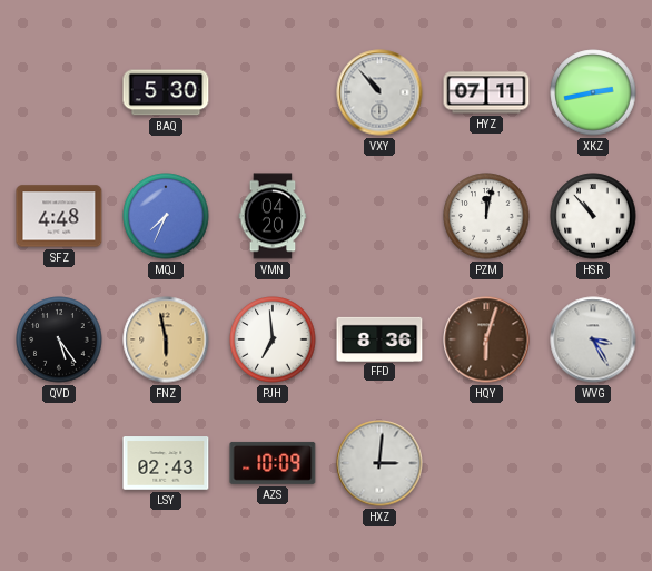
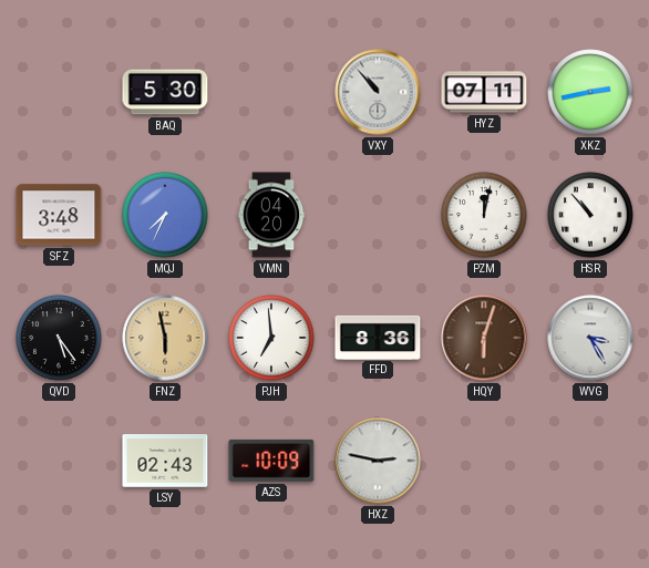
SFZ: 4:48 -> 3:48 (59, 215)
HXZ: 3:01 -> 2:47 (378, 461)
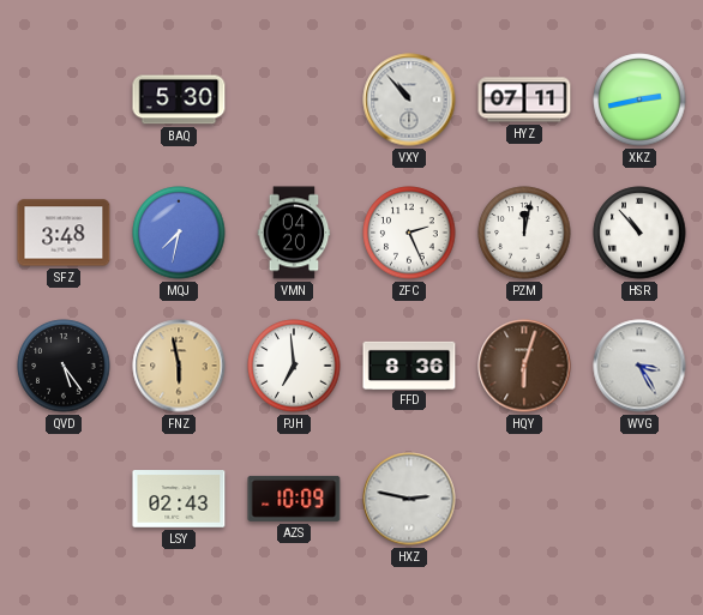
MQJ: 7:34 -> 7:32 (179, 233)
ZFC: none -> 2:26 (409, 233)
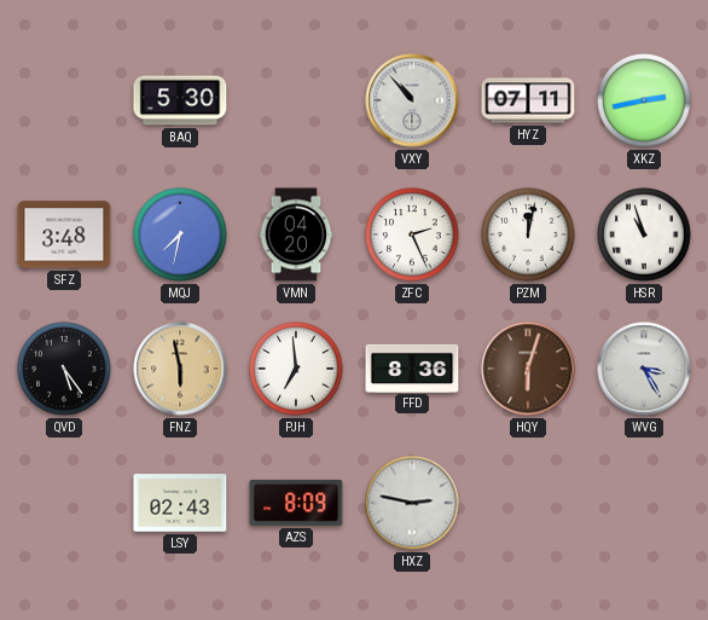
HSR: 10:53 -> 10:57 (644, 234)
AZS: 10:09 -> 8:09 (296, 503)
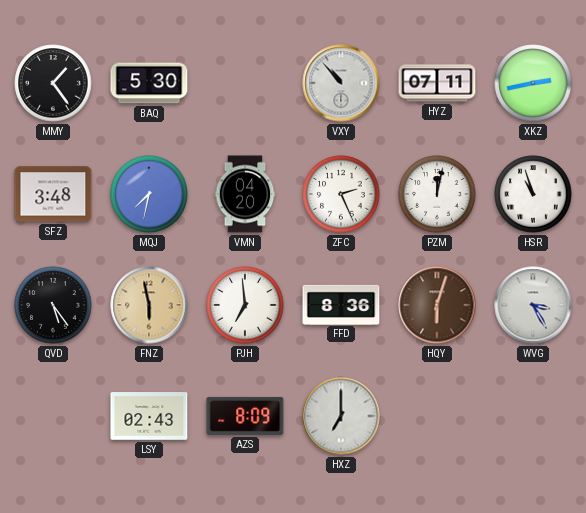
MMY: none -> 1:24 (53, 83)
HXZ: 2:47 -> 7:00 (341, 416)
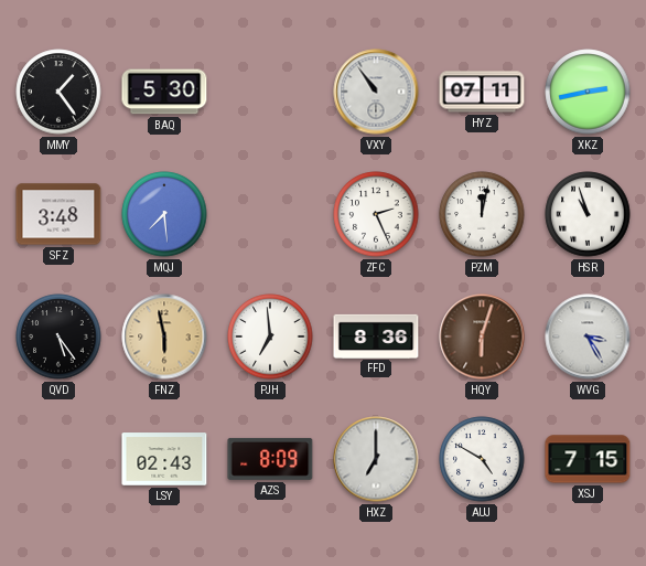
VXY: 10:53 -> 10:54 (376, 92)
MQJ: 7:32 -> 7:29 (164, 214)
VMN: 04:20 -> none (245, 194)
AUJ: none -> 4:50 (482, 459)
XSJ: none -> 7:15 (588, 459)
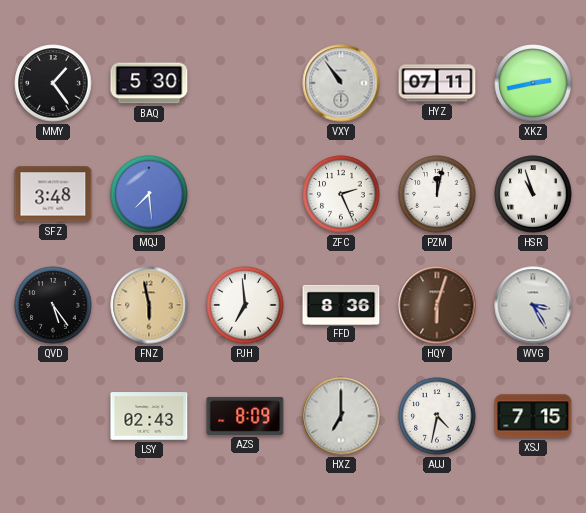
AUJ: 4:50 -> 4:32 (437, 416)
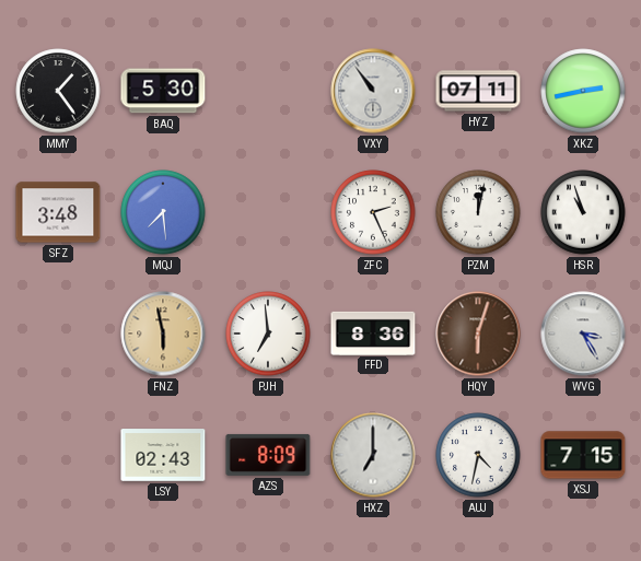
QVD: 5:24 -> none (53, 305)
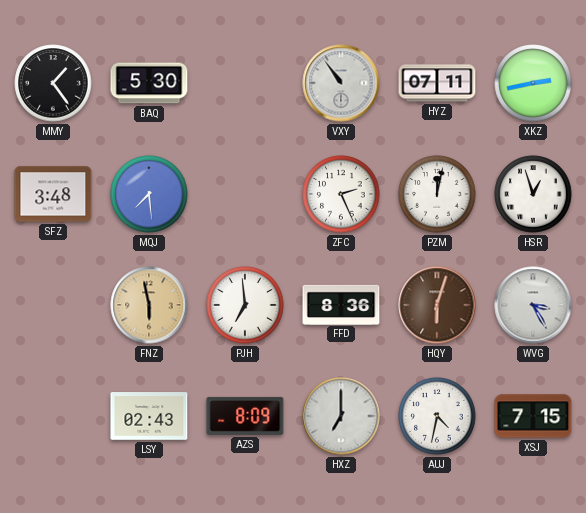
HSR: 10:57 -> 12:57 (533, 194)
